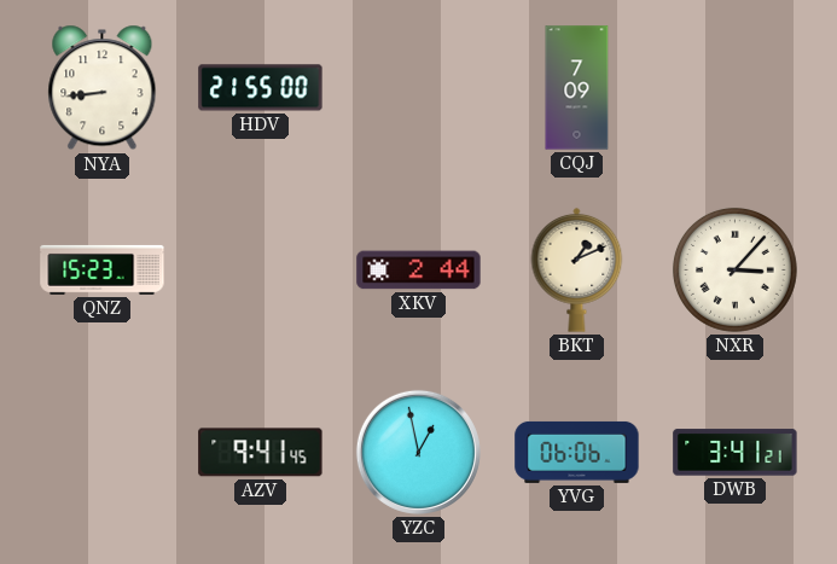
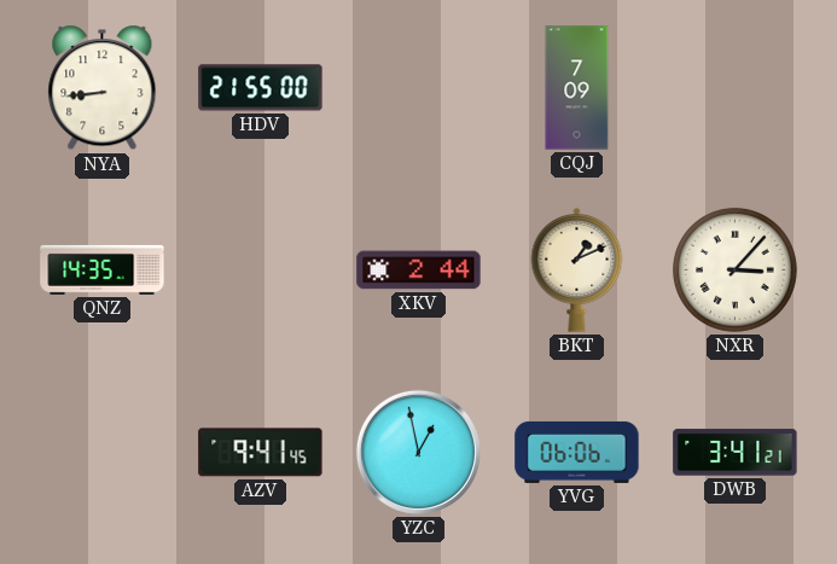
QNZ: 15:23 -> 14:35 (103, 269)
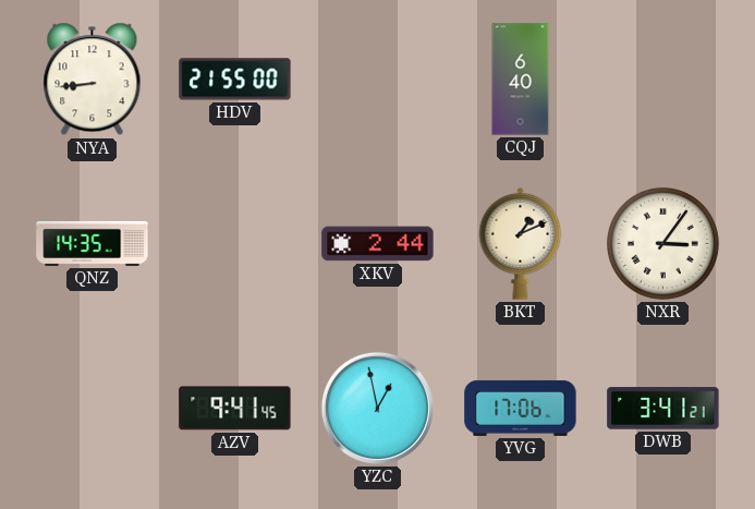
CQJ: 7:09 -> 6:40 (521, 80)
NXR: 3:07 -> 3:06 (662, 243)
YVG: 06:06 -> 17:06 (521, 408)
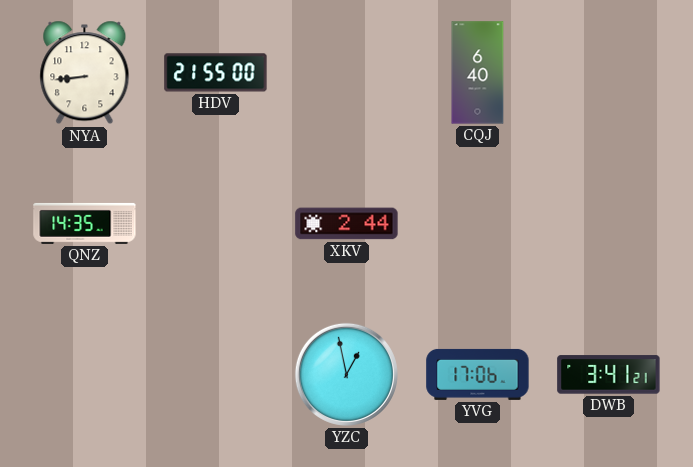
BKT: 1:11 -> none (521, 243)
NXR: 3:06 -> none (662, 243)
AZV: 9:41 -> none (235, 409)
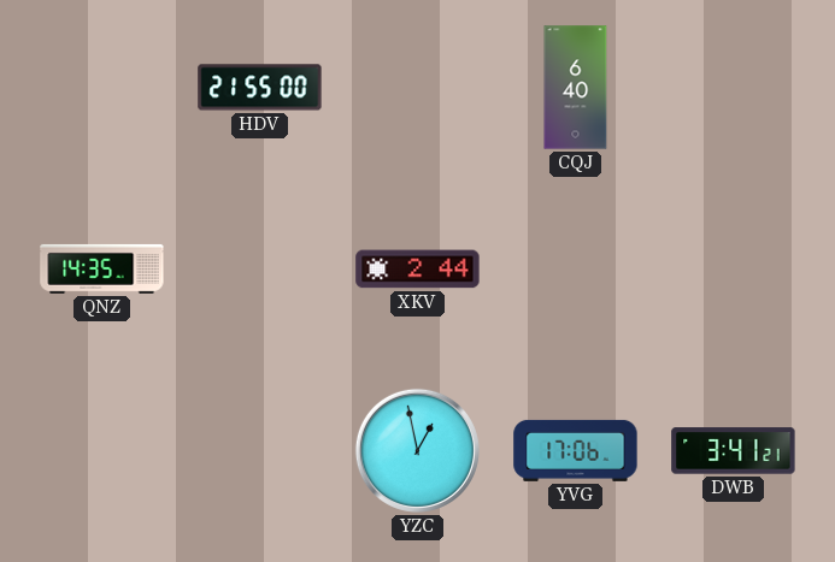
NYA: 8:44 -> none (85, 73)
